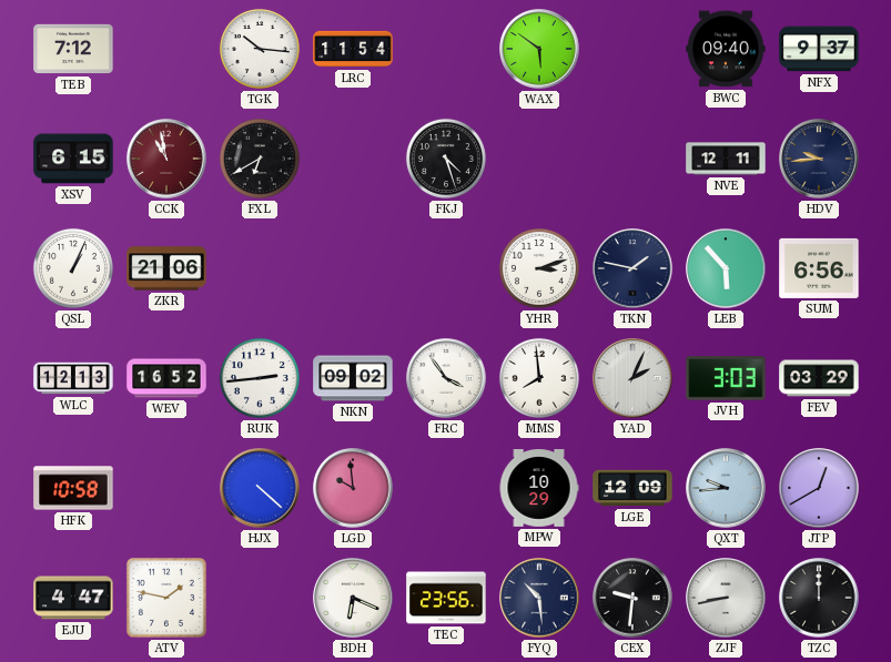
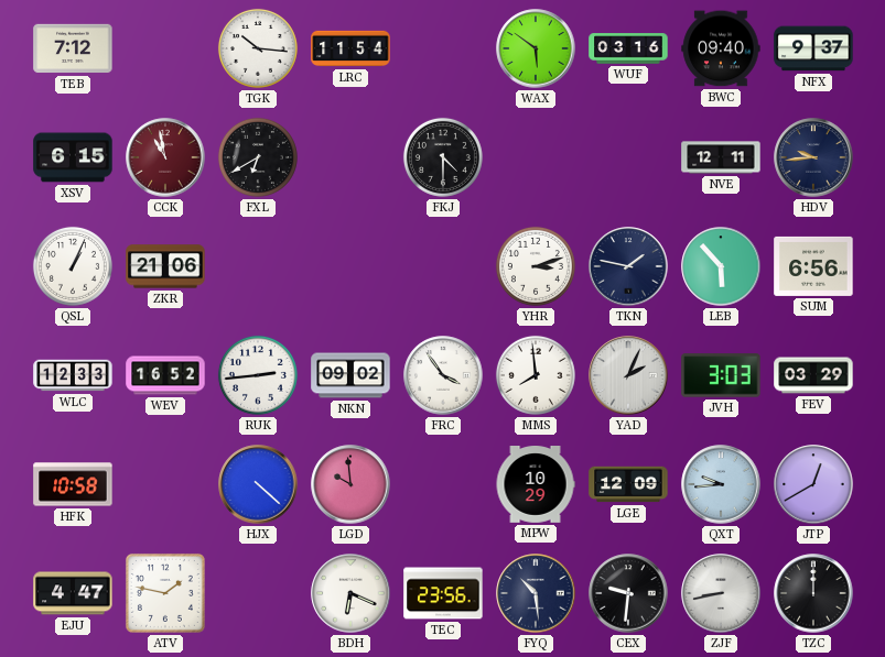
WUF: none -> 03:16 (628, 48)
FKJ: 4:27 -> 4:30 (443, 157)
WLC: 12:13 -> 12:33 (73, 375)
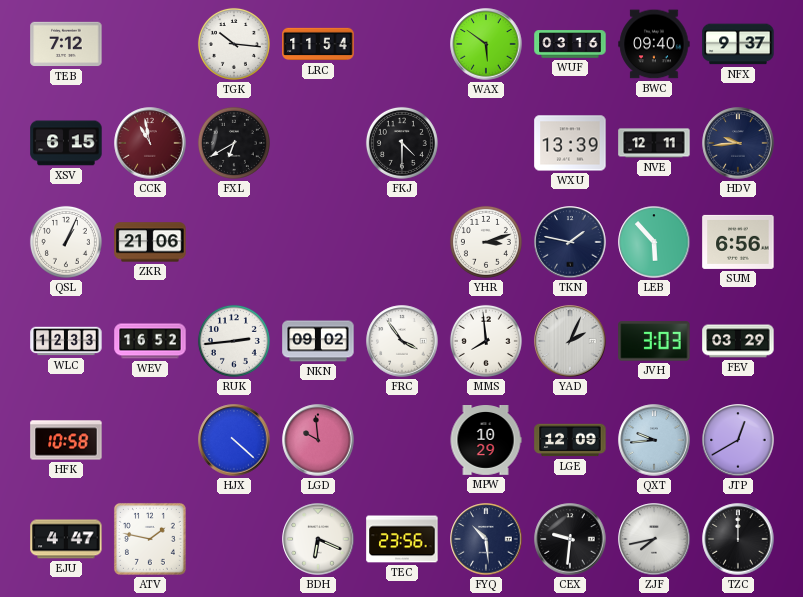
WXU: none -> 13:39 (570, 143)
ZJF: 8:43 -> 7:43 (654, 539)
